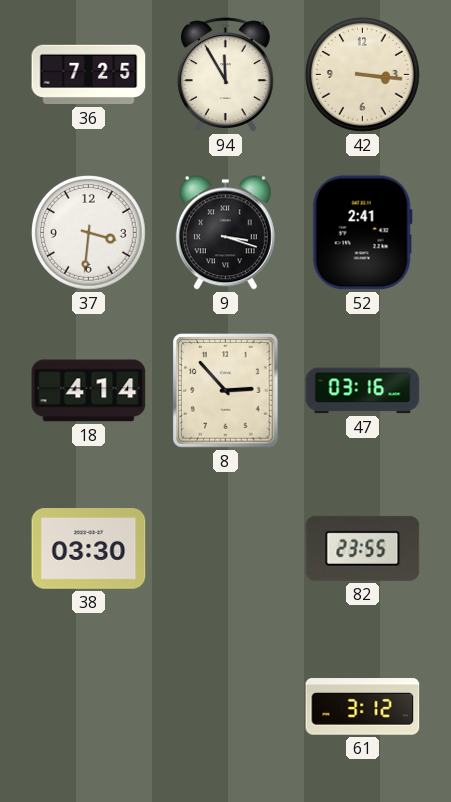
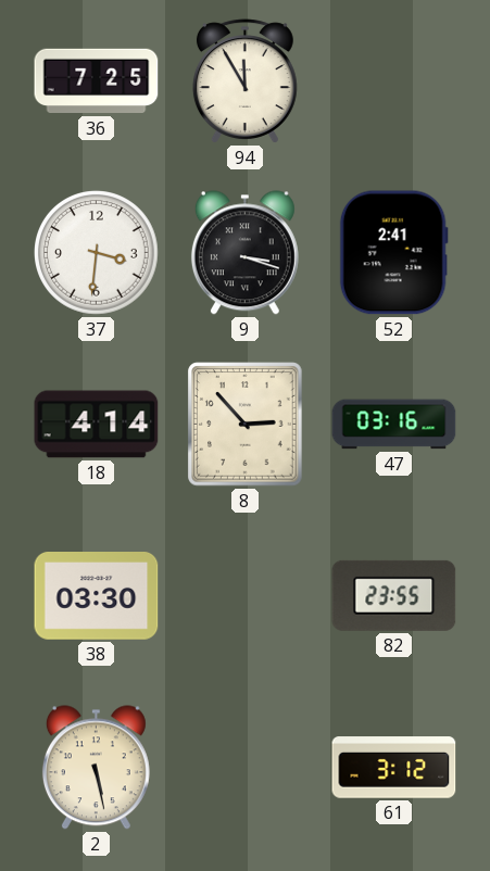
42: 3:16 -> none (363, 75)
2: none -> 5:28 (96, 768)
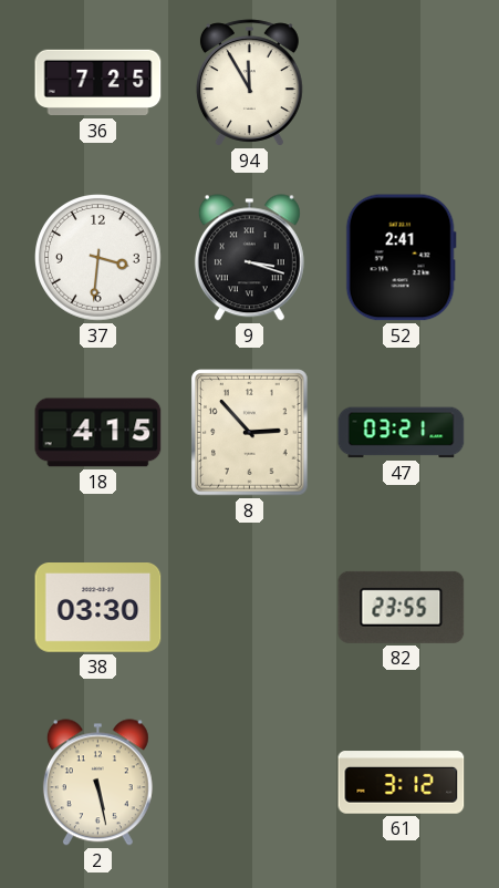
18: 4:14 -> 4:15 (98, 433)
47: 03:16 -> 03:21 (402, 433)
